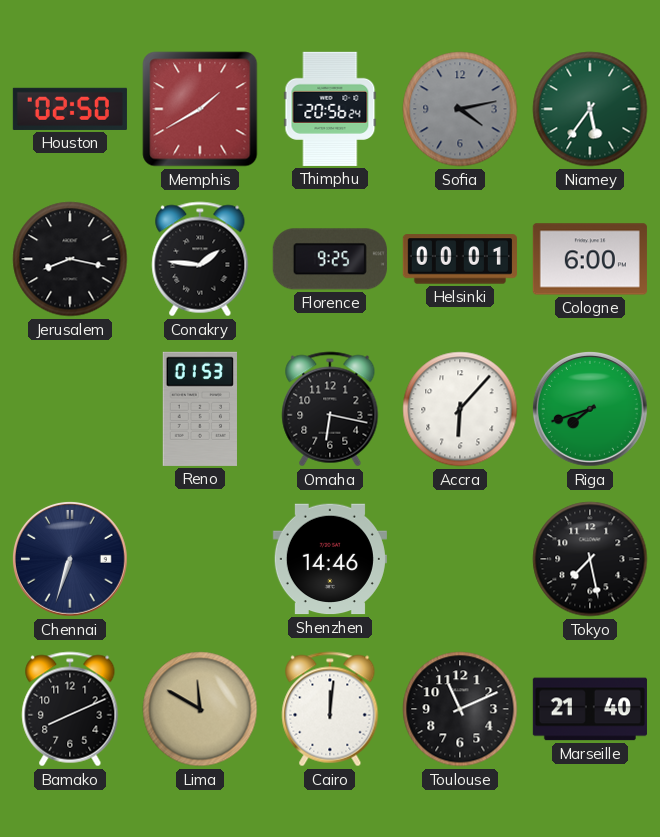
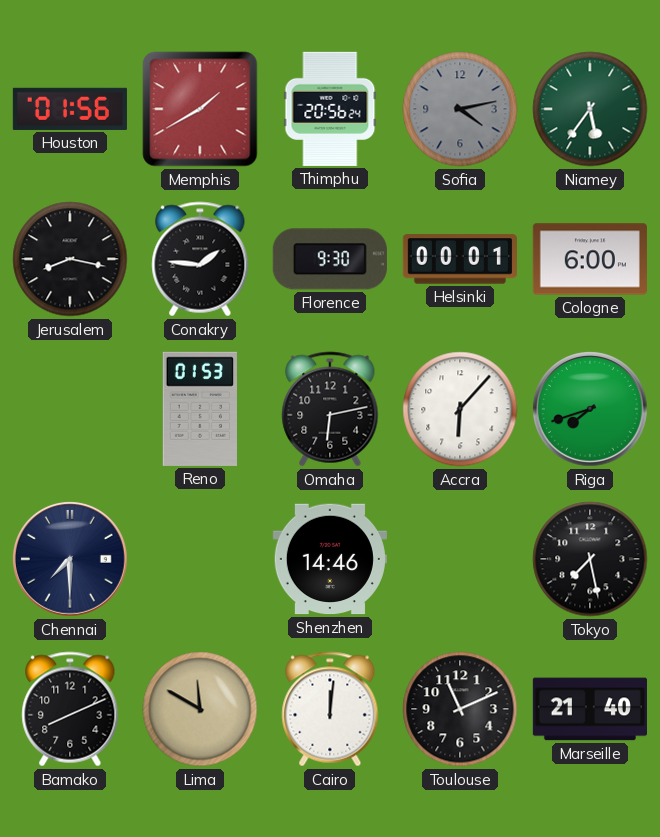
Houston: 02:50 -> 01:56 (70, 109)
Florence: 9:25 -> 9:30 (330, 259)
Omaha: 6:17 -> 6:13 (330, 409)
Chennai: 6:33 -> 7:30 (70, 559)
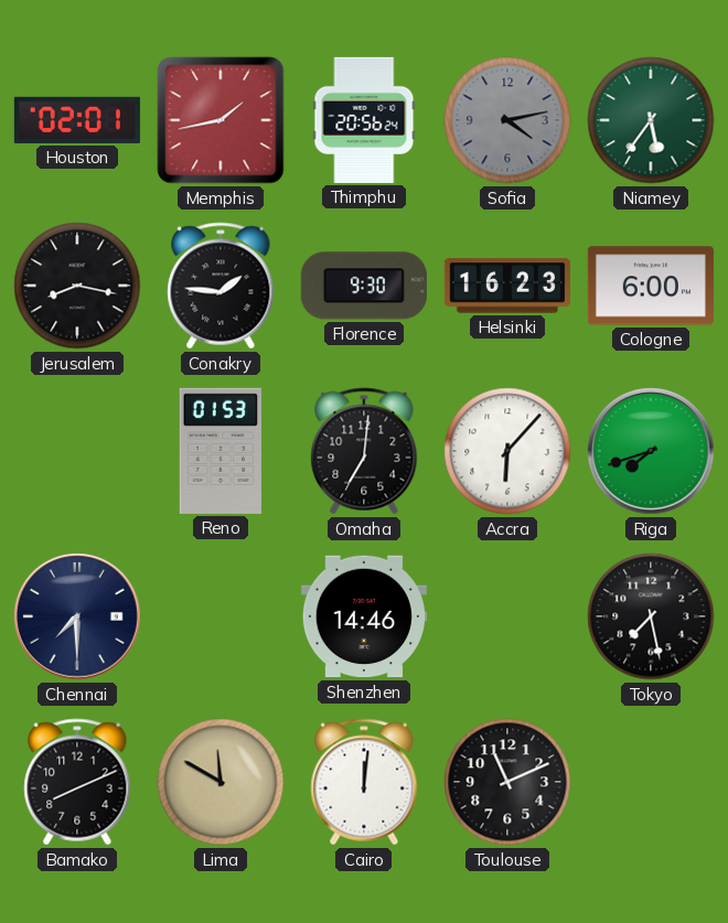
Houston: 01:56 -> 02:01 (77, 120)
Memphis: 1:40 -> 1:43 (221, 120)
Helsinki: 00:01 -> 16:23 (507, 286)
Omaha: 6:13 -> 7:01 (364, 451)
Marseille: 21:40 -> none (590, 709)
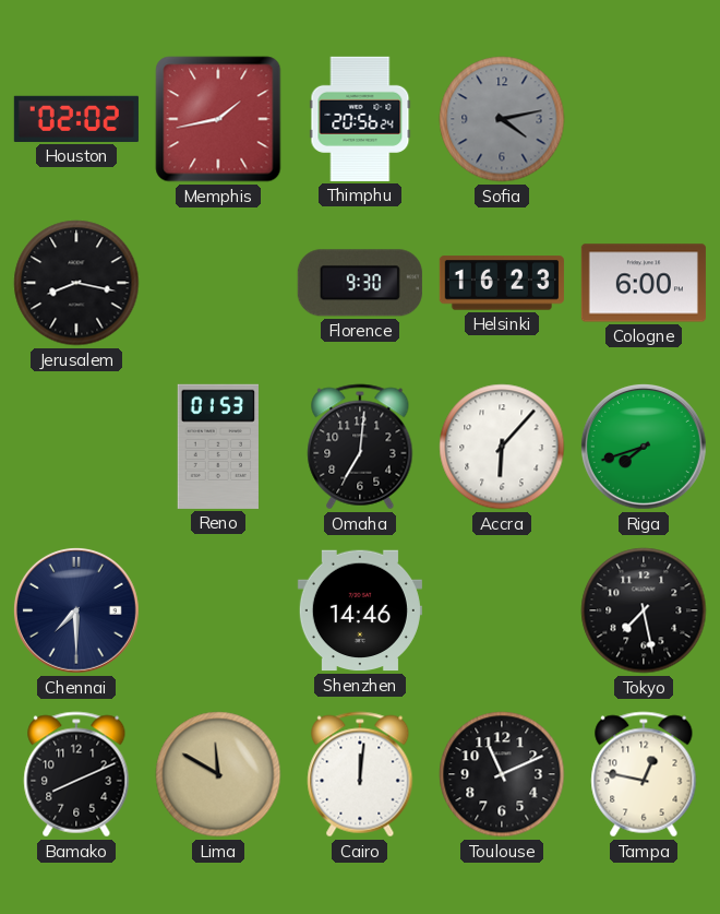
Houston: 02:01 -> 02:02 (76, 119)
Niamey: 5:36 -> none (651, 120)
Conakry: 1:46 -> none (221, 286)
Tampa: none -> 12:47 (644, 774)
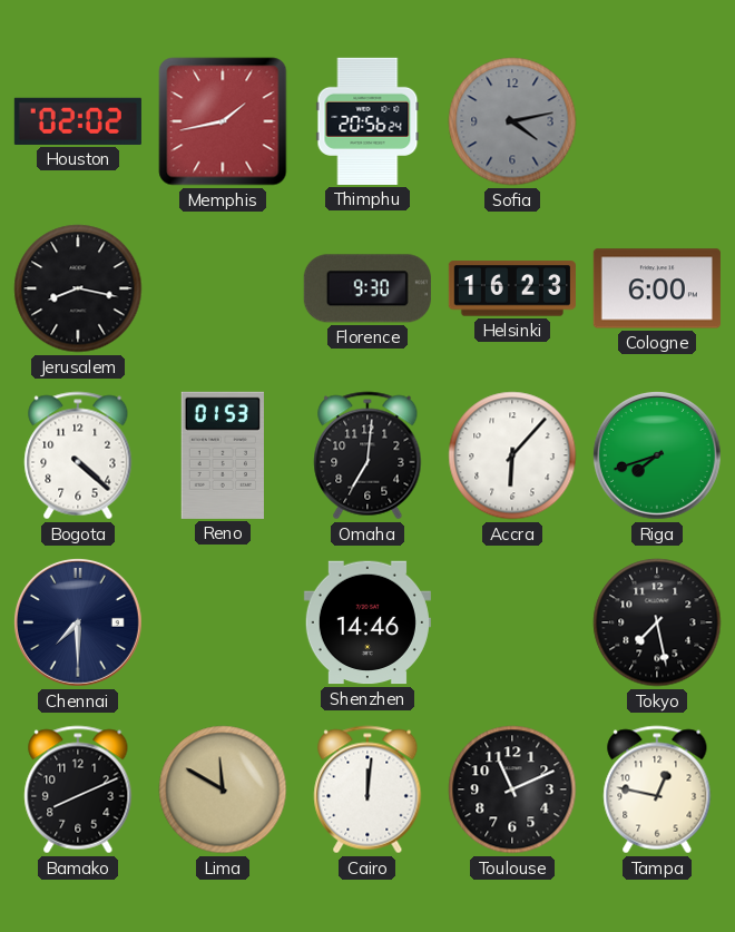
Bogota: none -> 4:22 (78, 455)
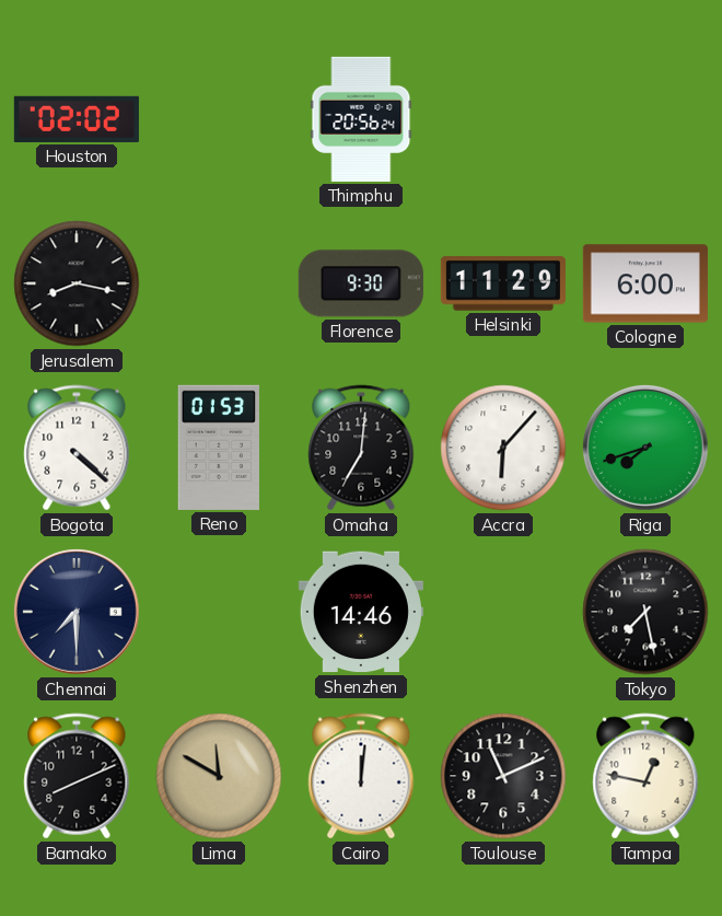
Memphis: 1:43 -> none (223, 121)
Sofia: 4:13 -> none (512, 121)
Helsinki: 16:23 -> 11:29 (503, 283)
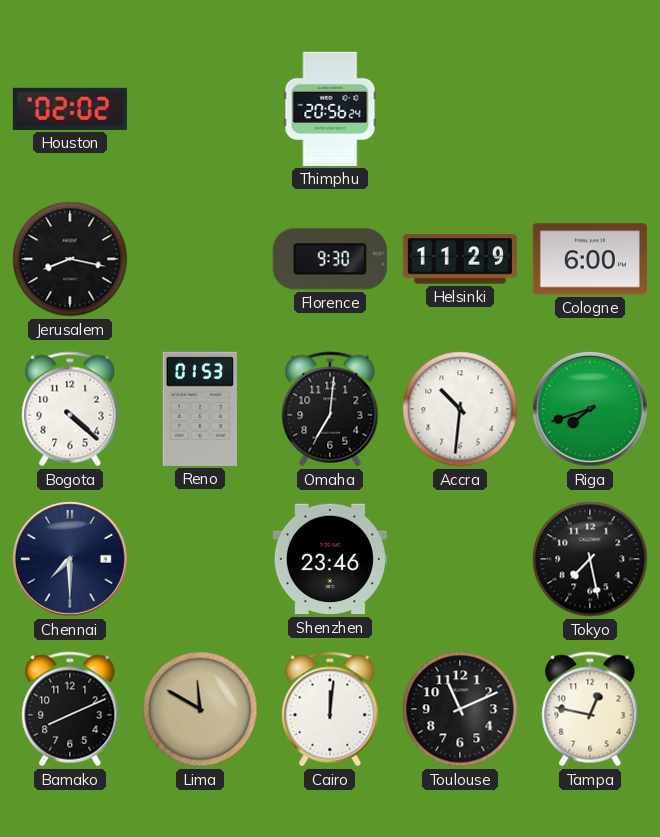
Accra: 6:07 -> 10:31 (460, 409)
Shenzhen: 14:46 -> 23:46 (330, 559)
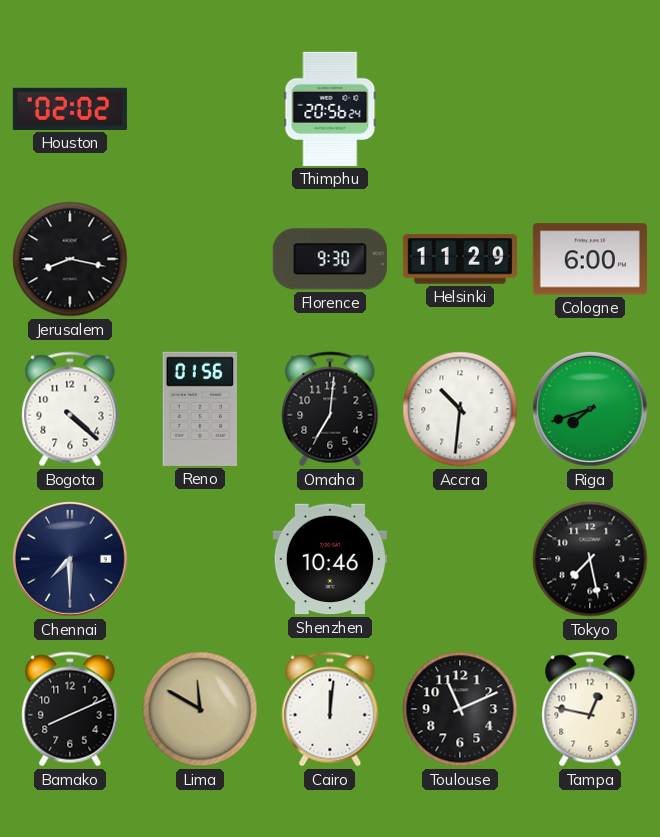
Reno: 01:53 -> 01:56 (200, 409)
Shenzhen: 23:46 -> 10:46 (330, 559)
